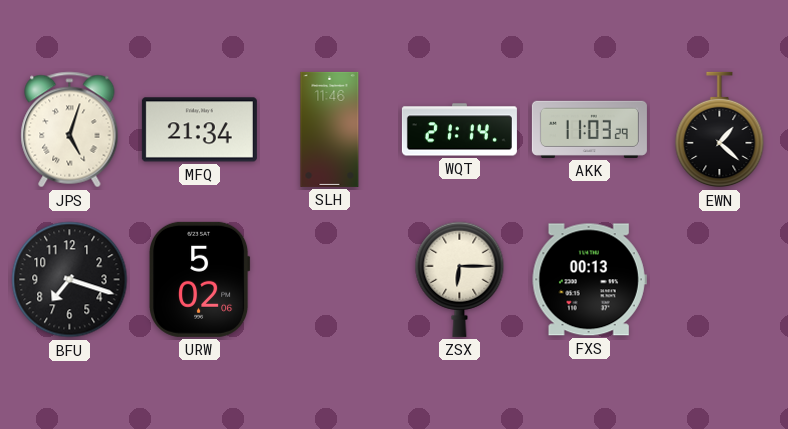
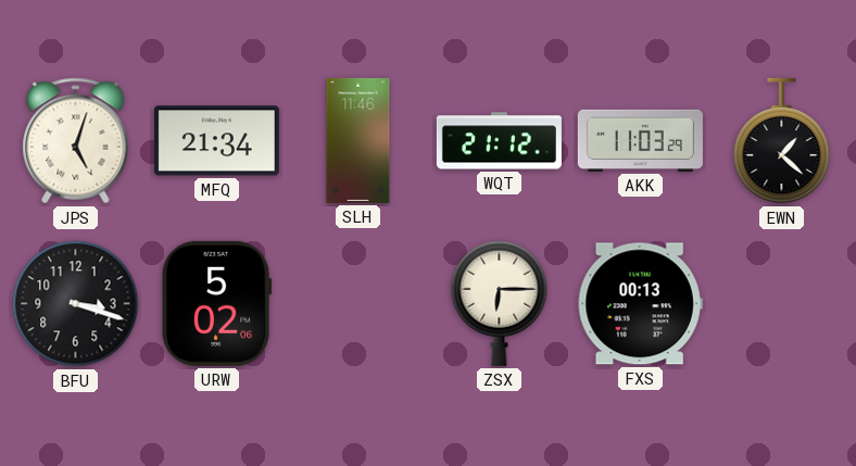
WQT: 21:14 -> 21:12 (499, 141)
BFU: 7:18 -> 3:18 (76, 304)
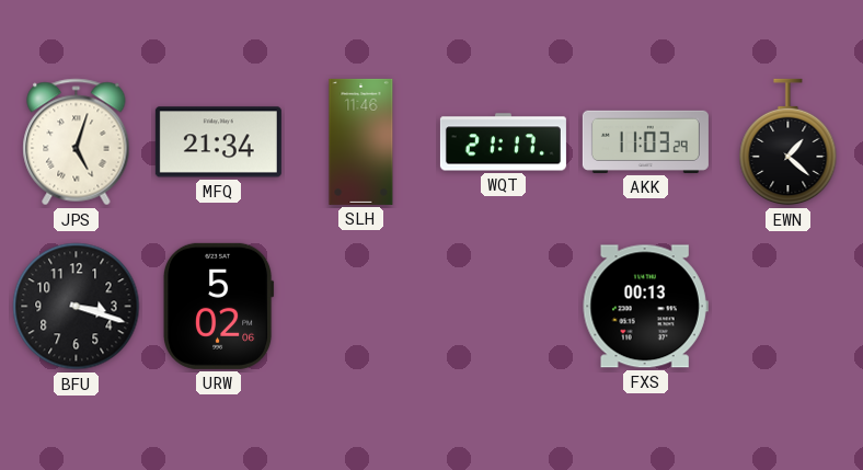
WQT: 21:12 -> 21:17 (503, 142)
ZSX: 6:15 -> none (500, 303)
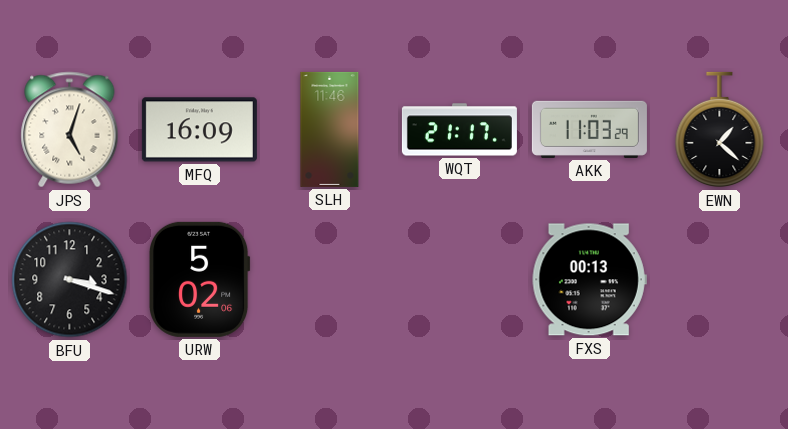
MFQ: 21:34 -> 16:09 (199, 130)
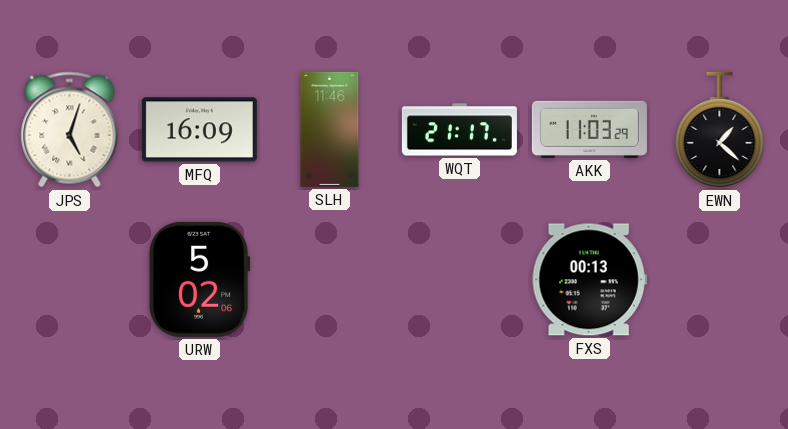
BFU: 3:18 -> none (70, 280)
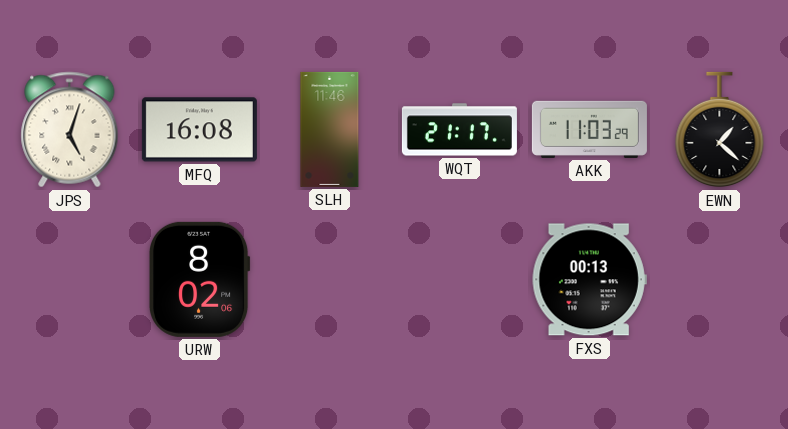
MFQ: 16:09 -> 16:08 (199, 130)
URW: 5:02 -> 8:02 (200, 279)
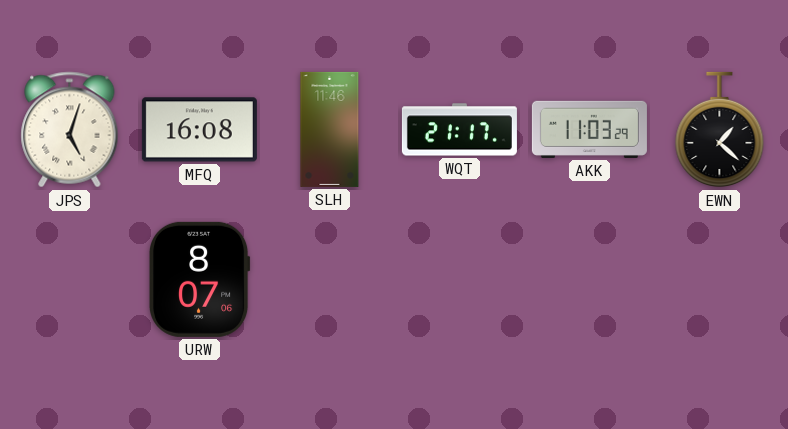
URW: 8:02 -> 8:07 (200, 279)
FXS: 00:13 -> none (589, 280)
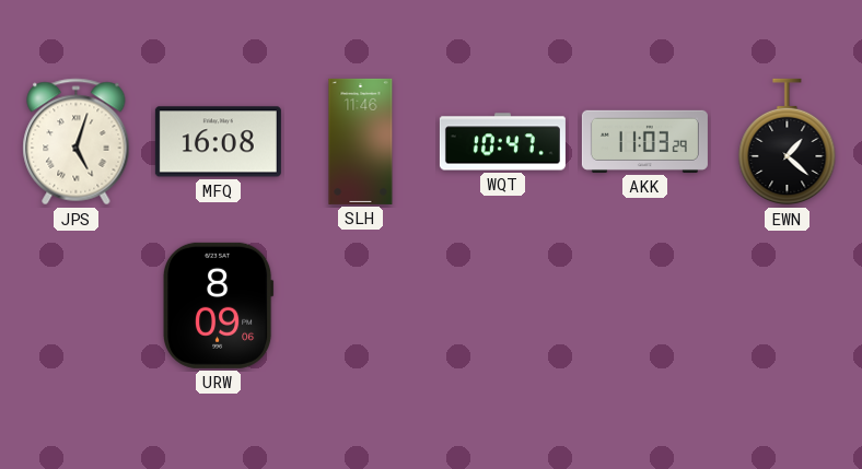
WQT: 21:17 -> 10:47 (502, 142)
URW: 8:07 -> 8:09 (219, 305)
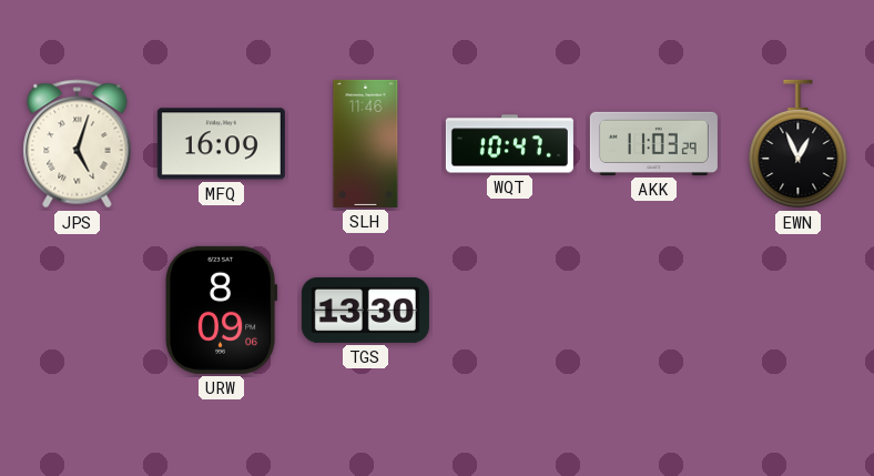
MFQ: 16:08 -> 16:09 (221, 144)
EWN: 1:22 -> 12:56 (799, 144)
TGS: none -> 13:30 (365, 310)
